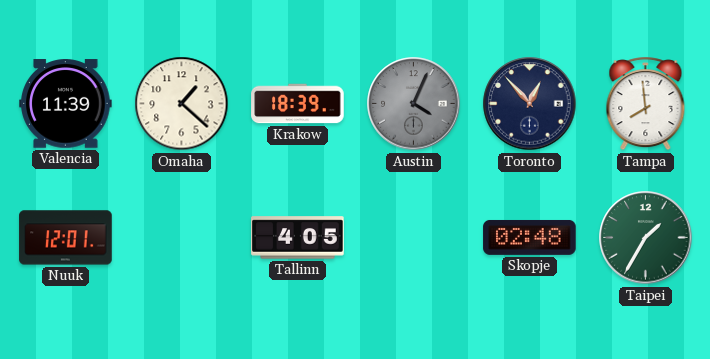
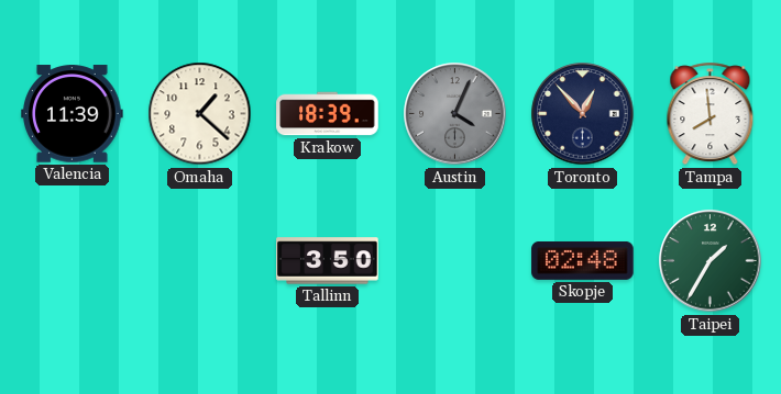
Nuuk: 12:01 -> none (66, 238)
Tallinn: 4:05 -> 3:50 (328, 261)
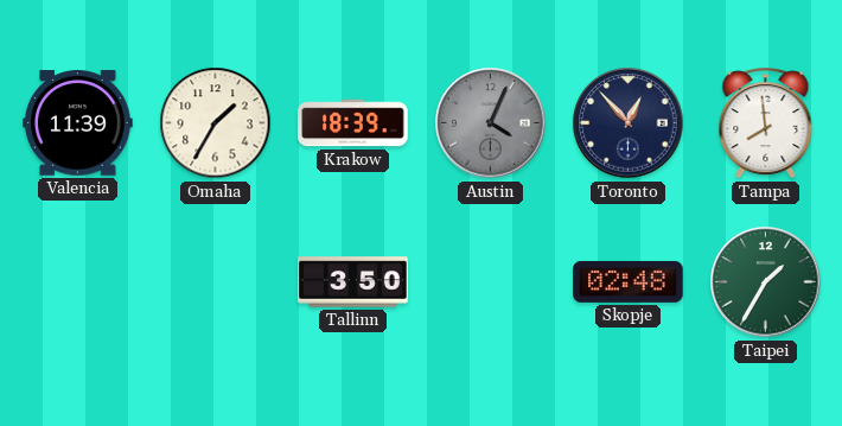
Omaha: 1:22 -> 1:35 (216, 123)
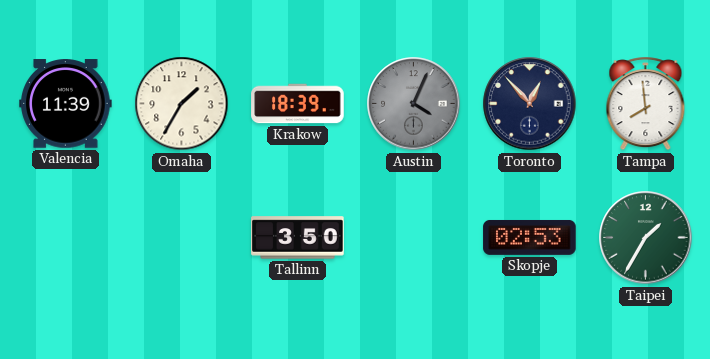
Skopje: 02:48 -> 02:53 (530, 237)
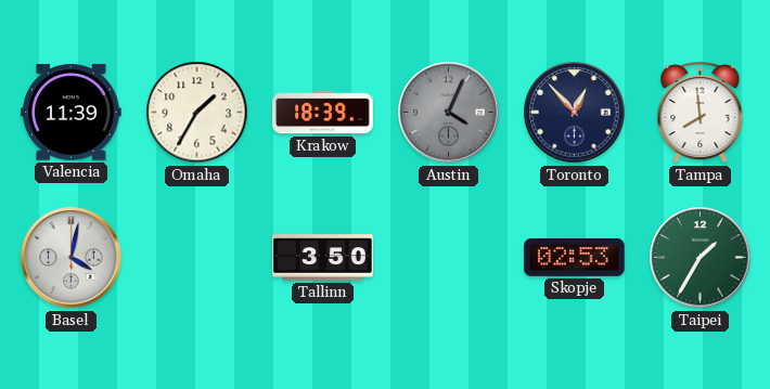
Basel: none -> 4:02 (72, 258)
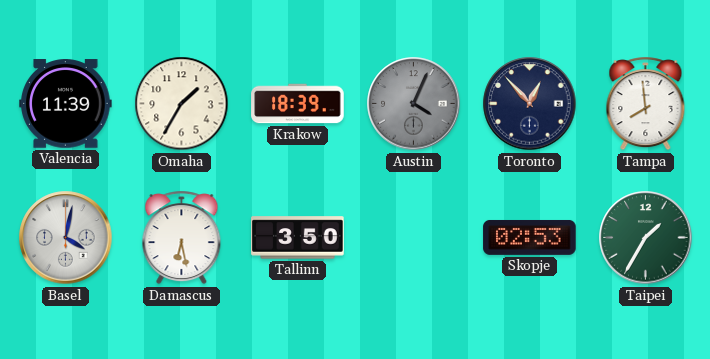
Damascus: none -> 6:28 (182, 238)
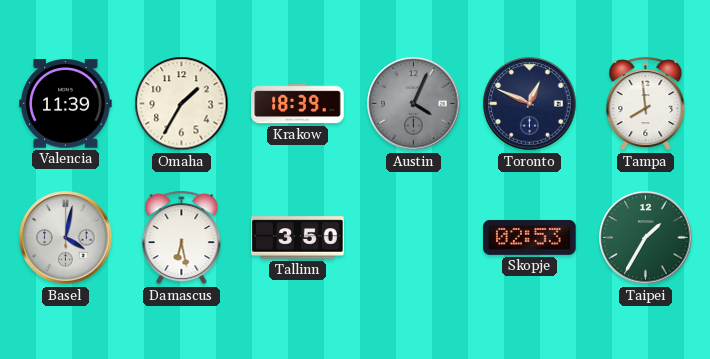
Toronto: 12:53 -> 12:49 (530, 104)
